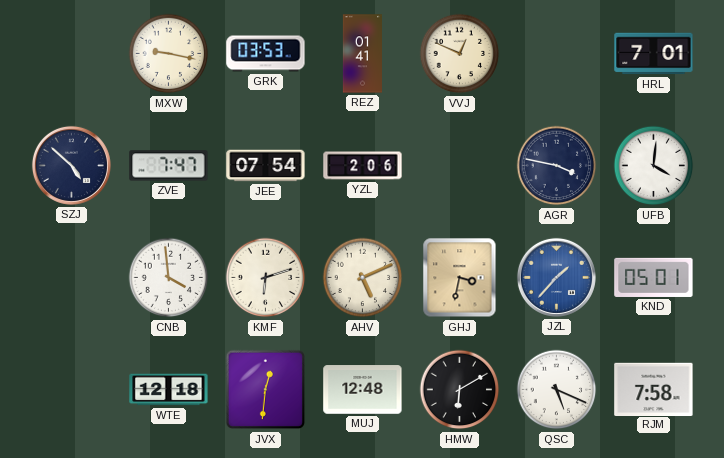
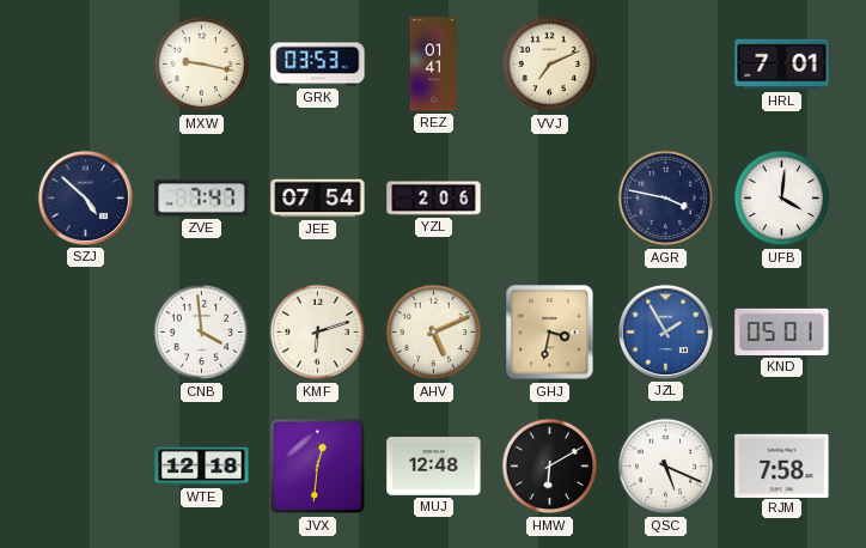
VVJ: 12:49 -> 7:11 (550, 65)
JZL: 1:37 -> 1:55 (665, 331)
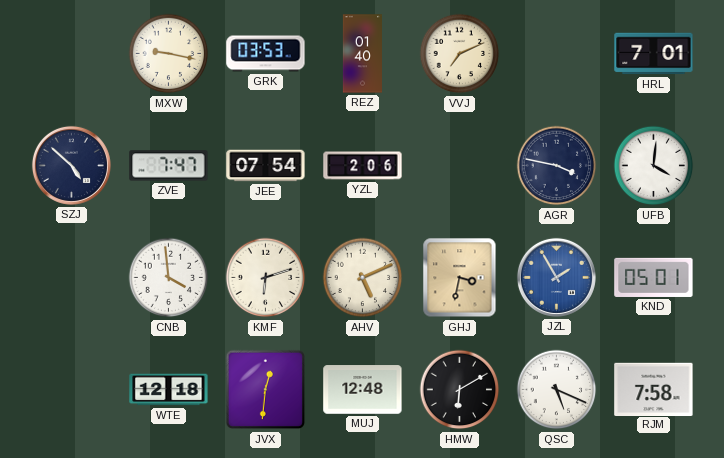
REZ: 01:41 -> 01:40 (362, 54)
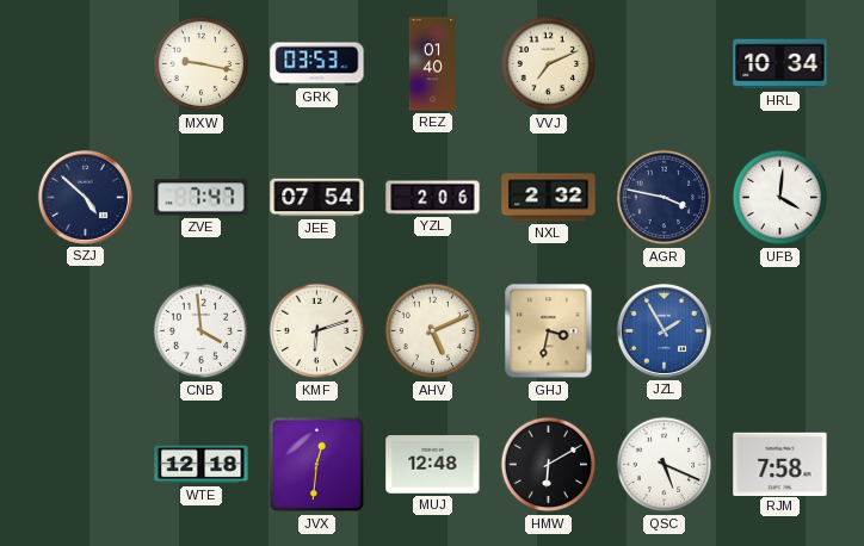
HRL: 7:01 -> 10:34 (780, 64)
NXL: none -> 2:32 (549, 198)
KND: 05:01 -> none (654, 277)
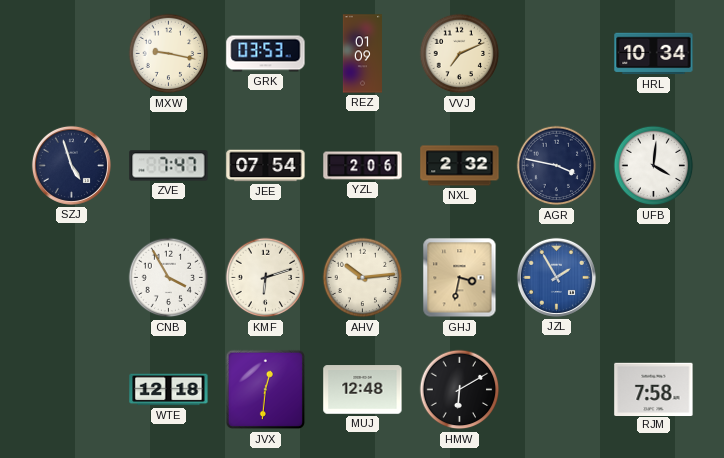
REZ: 01:40 -> 01:09 (362, 54)
SZJ: 4:52 -> 4:57 (71, 165)
CNB: 3:59 -> 3:55 (169, 278)
AHV: 5:11 -> 10:14 (363, 278)
QSC: 5:19 -> none (665, 465)
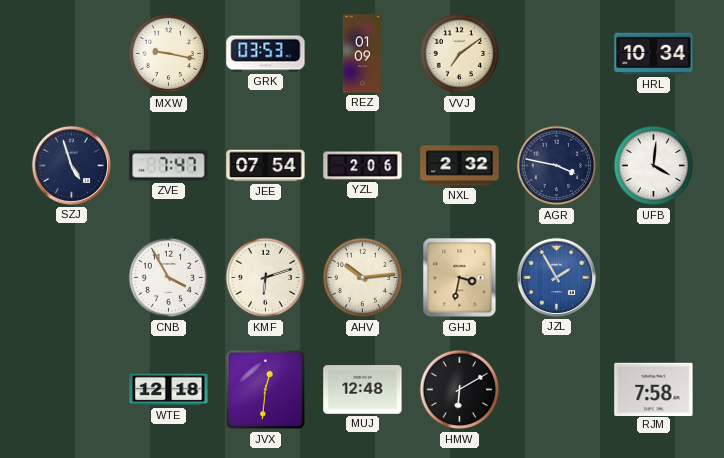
VVJ: 7:11 -> 7:09 (460, 54)
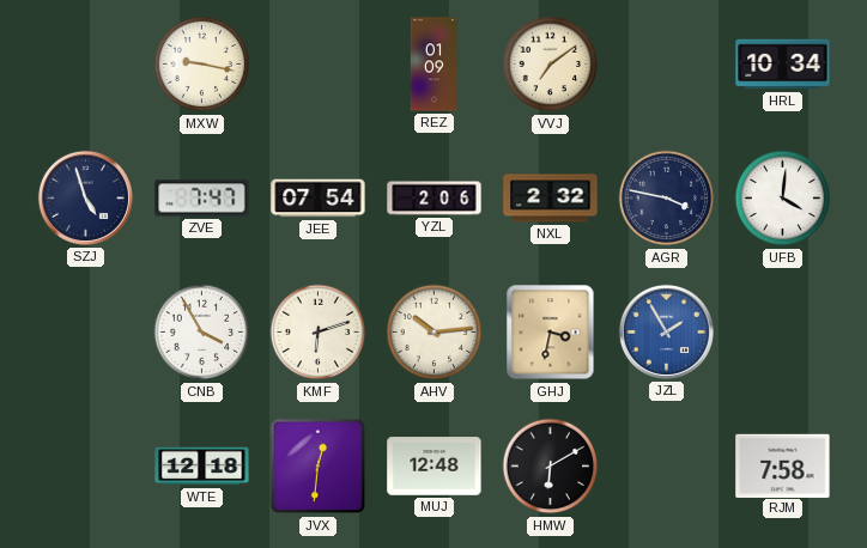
GRK: 03:53 -> none (266, 54)
